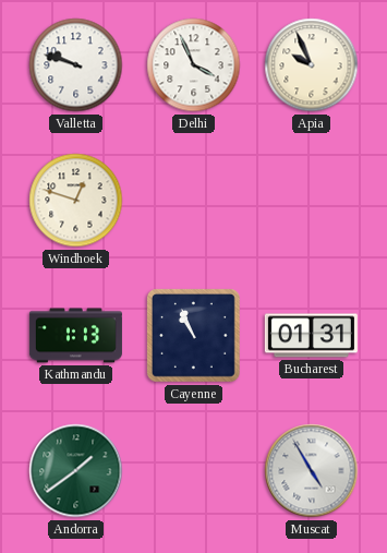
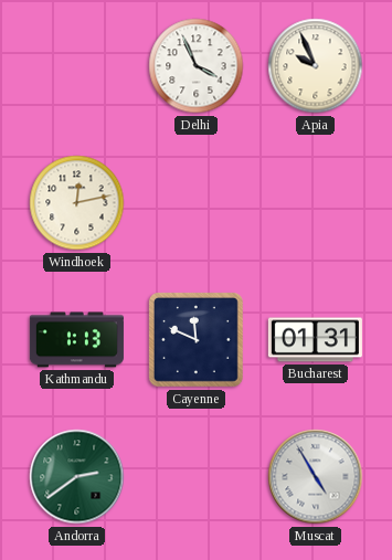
Valletta: 9:48 -> none (76, 65)
Windhoek: 12:48 -> 12:13 (77, 203)
Cayenne: 10:56 -> 11:49 (197, 340)
Andorra: 1:39 -> 2:39 (77, 477)
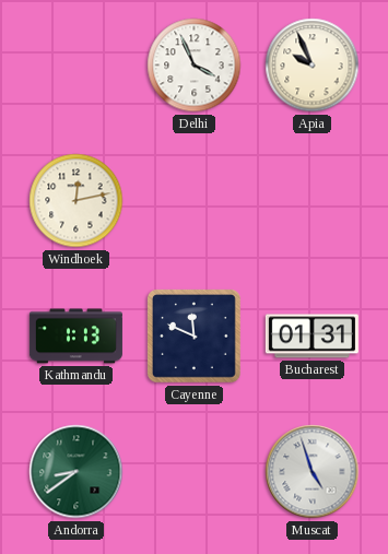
Andorra: 2:39 -> 8:39 (77, 472)
Muscat: 4:55 -> 4:57 (313, 472)
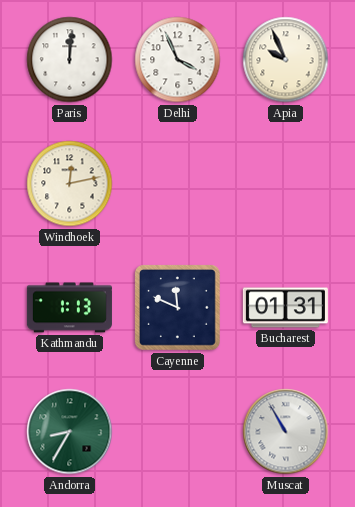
Paris: none -> 12:01 (70, 60)
Andorra: 8:39 -> 8:35 (70, 432)
Muscat: 4:57 -> 10:55 (286, 432)
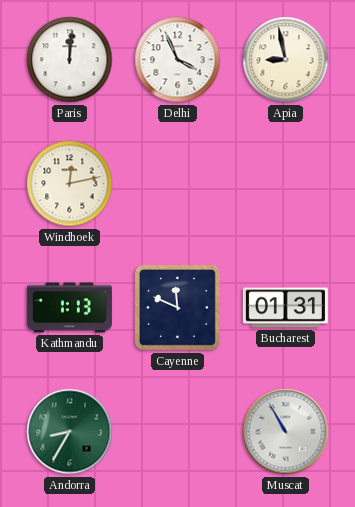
Apia: 9:56 -> 8:58 (286, 60)
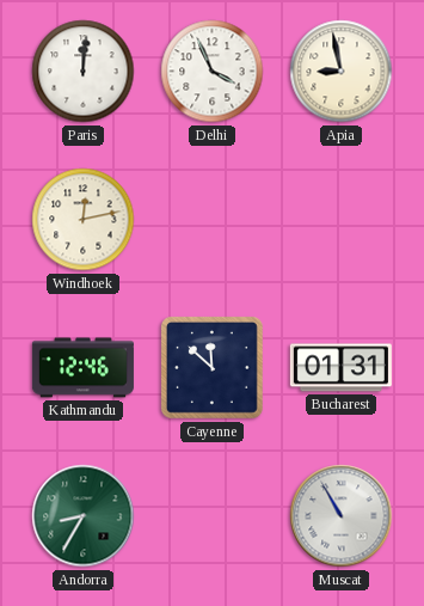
Kathmandu: 1:13 -> 12:46 (82, 368)
Cayenne: 11:49 -> 11:52 (213, 368)
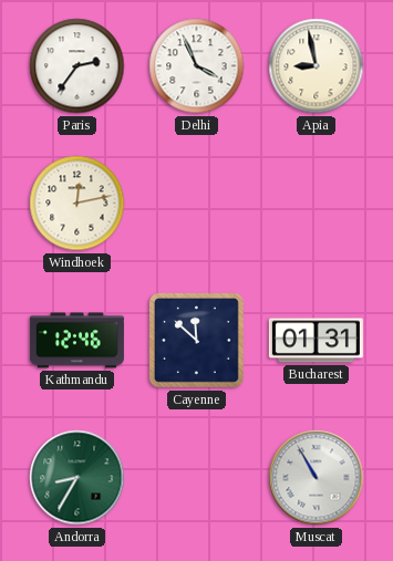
Paris: 12:01 -> 2:36 (77, 66)
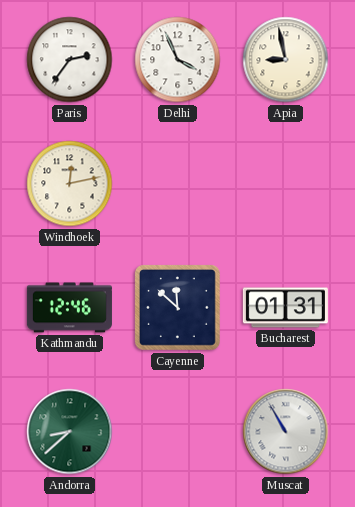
Andorra: 8:35 -> 8:38 (70, 432)
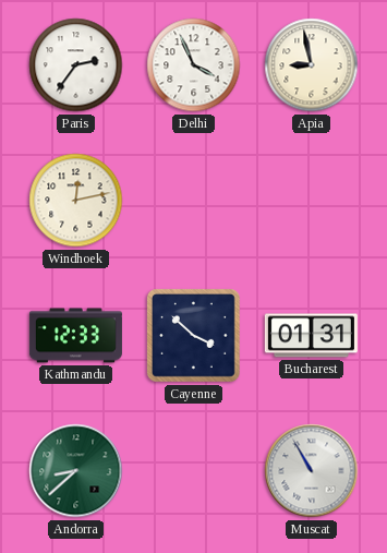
Kathmandu: 12:46 -> 12:33 (75, 336)
Cayenne: 11:52 -> 3:52 (194, 336)
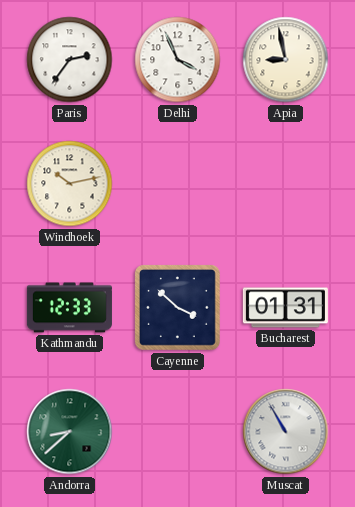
Windhoek: 12:13 -> 10:13 (70, 184)
